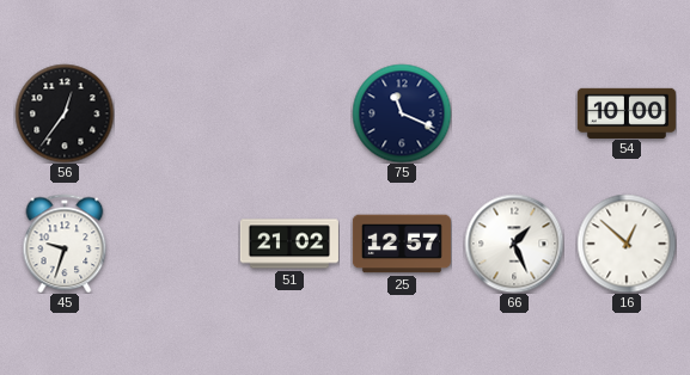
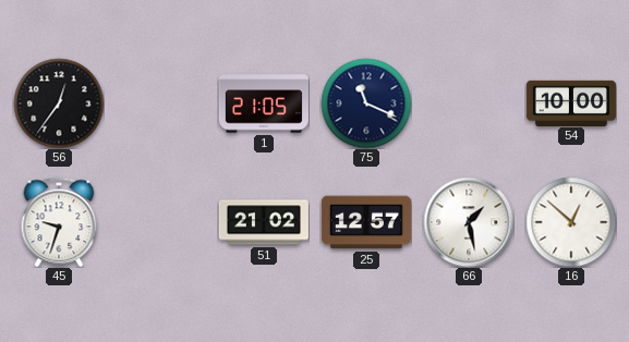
1: none -> 21:05 (264, 103)
66: 1:26 -> 1:28 (469, 222)
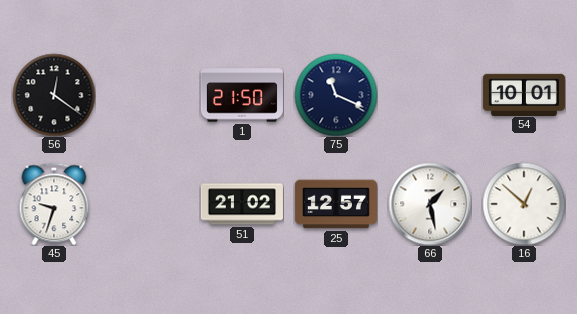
56: 12:36 -> 12:21 (54, 95)
1: 21:05 -> 21:50 (242, 95)
54: 10:00 -> 10:01 (524, 94)
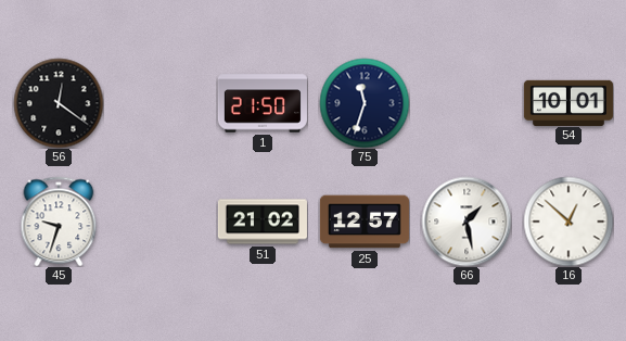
75: 11:19 -> 11:33 (365, 103)
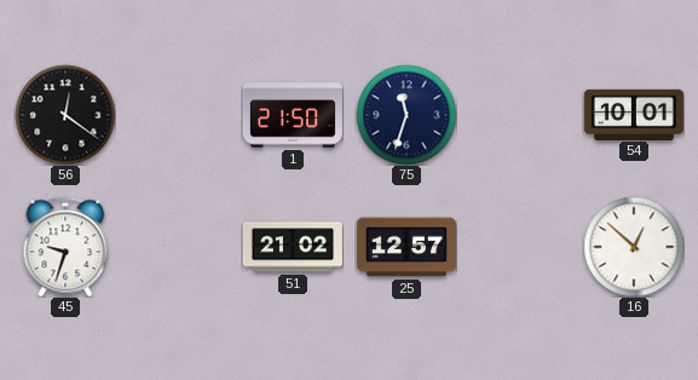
66: 1:28 -> none (467, 222)
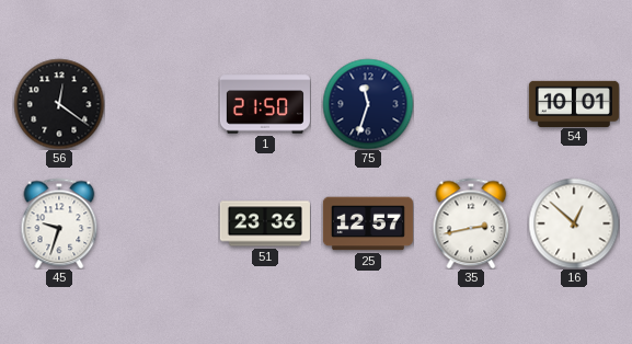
51: 21:02 -> 23:36 (265, 223)
35: none -> 2:43 (471, 223)
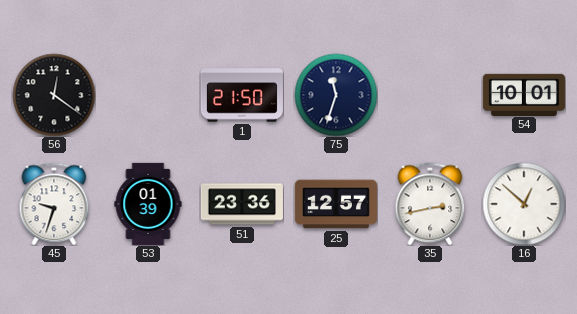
53: none -> 01:39 (148, 204)
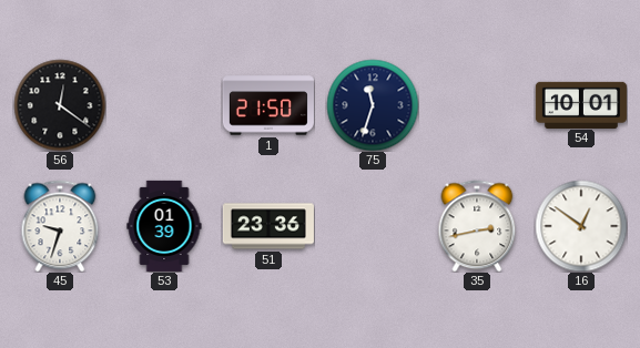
25: 12:57 -> none (336, 204)
16: 12:52 -> 12:51 (581, 226)
